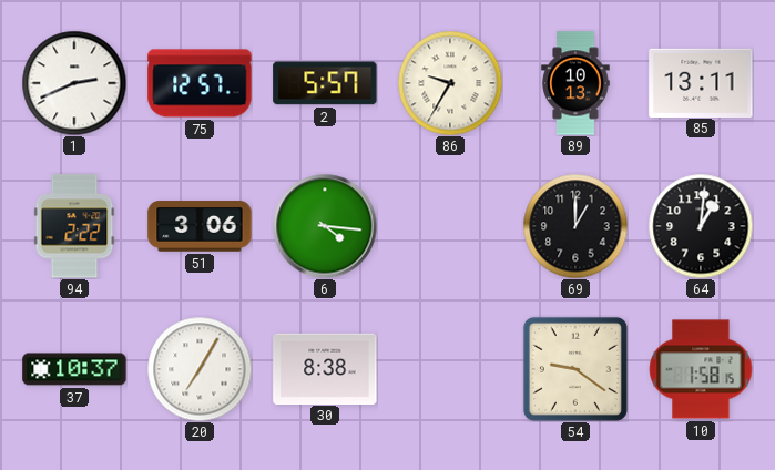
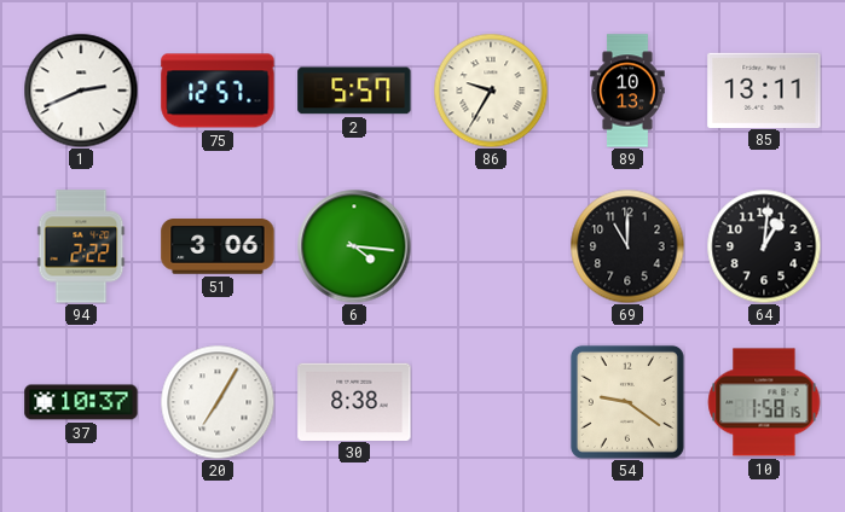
69: 1:00 -> 11:00 (627, 246)
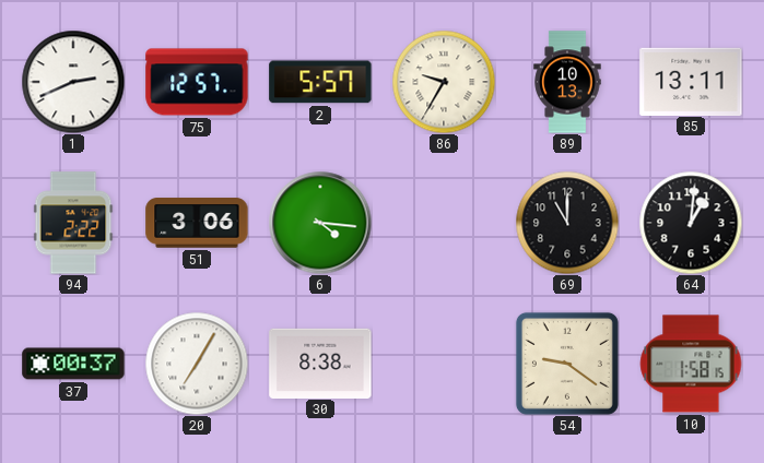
37: 10:37 -> 00:37 (73, 364)
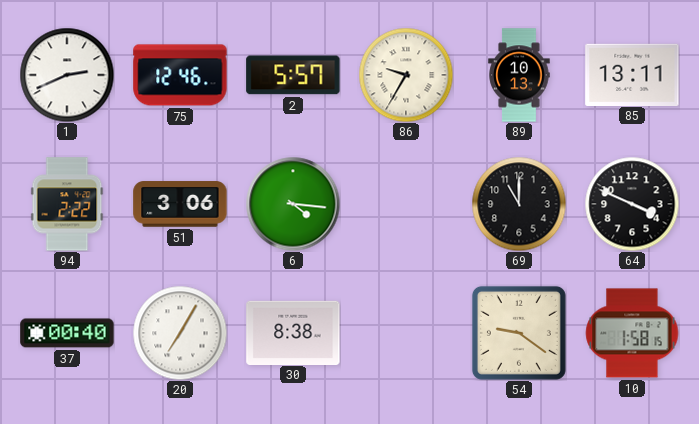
75: 12:57 -> 12:46 (180, 75)
64: 1:01 -> 3:49 (632, 204)
37: 00:37 -> 00:40 (67, 333)
